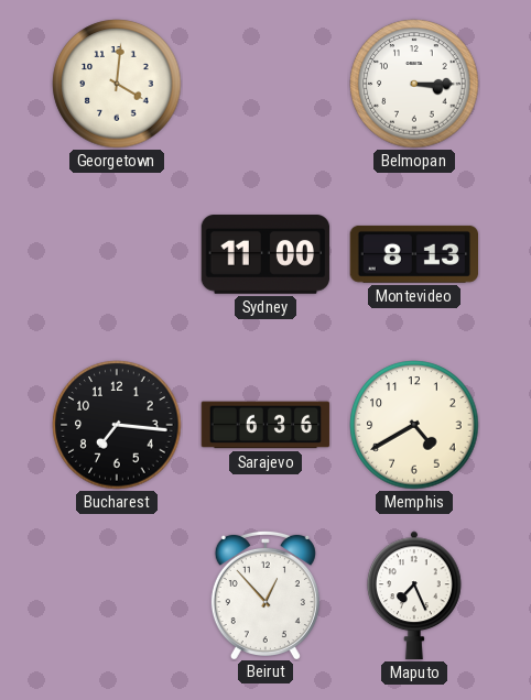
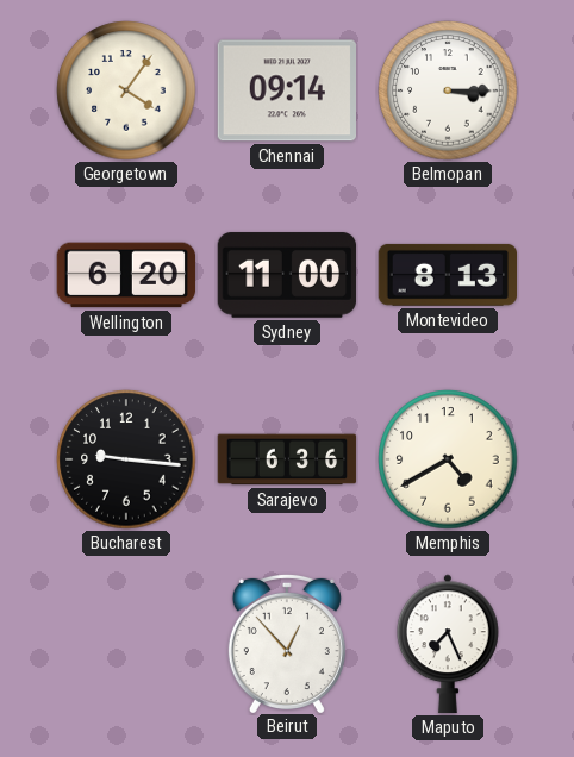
Georgetown: 4:01 -> 4:06 (126, 90)
Chennai: none -> 09:14 (286, 90)
Wellington: none -> 6:20 (126, 275)
Bucharest: 7:16 -> 9:16 (126, 459)
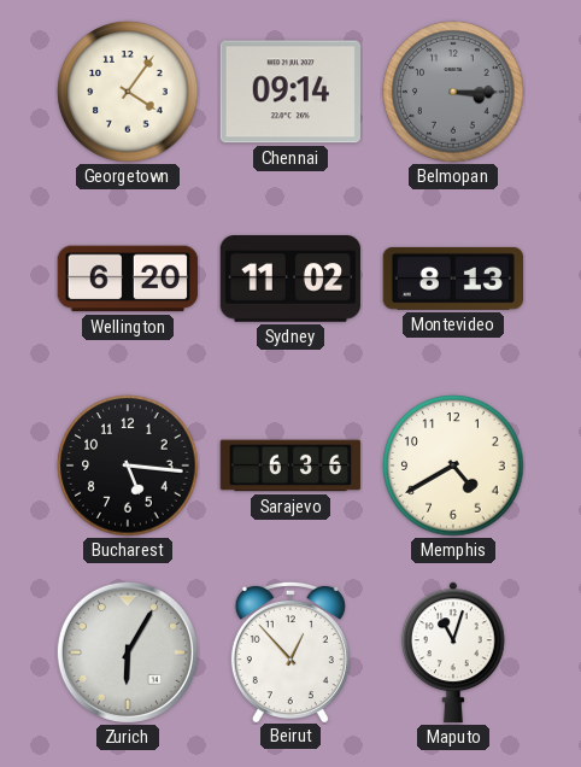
Belmopan dial: white -> grey (453, 92)
Sydney: 11:00 -> 11:02 (290, 279)
Bucharest: 9:16 -> 5:16 (128, 466)
Zurich: none -> 6:05 (128, 652)
Maputo: 7:26 -> 11:03 (454, 652)
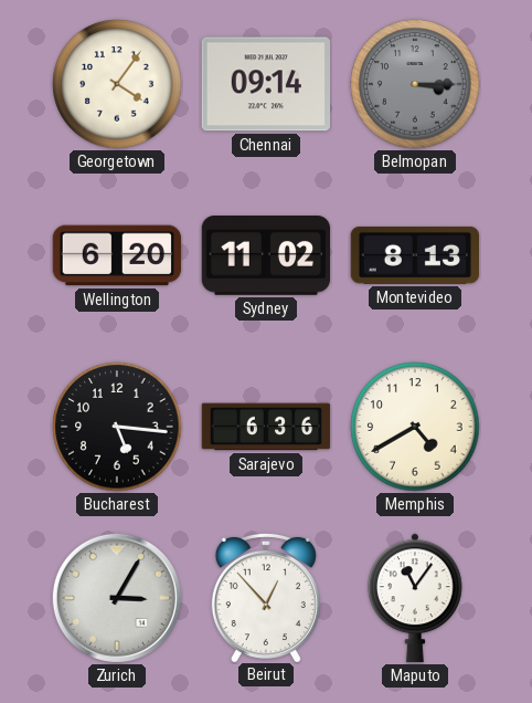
Zurich: 6:05 -> 3:05 (117, 598)
Maputo: 11:03 -> 11:06 (416, 598)
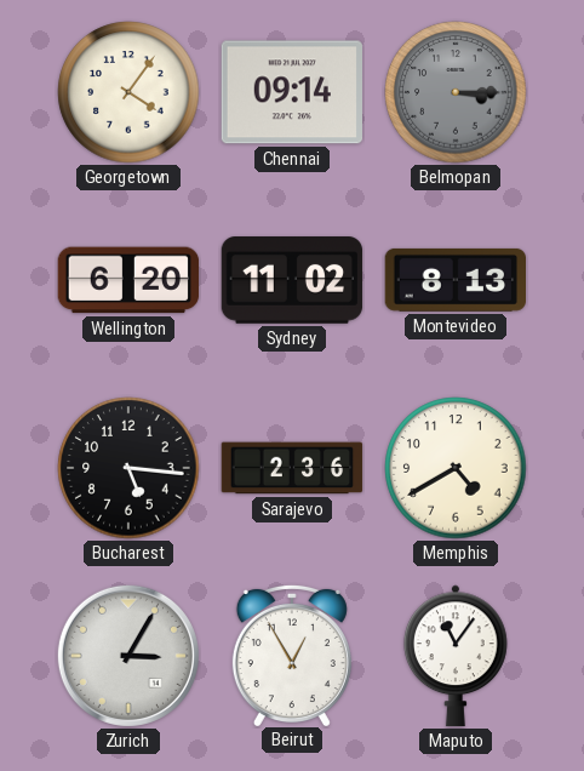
Sarajevo: 6:36 -> 2:36 (292, 468)
Beirut: 12:53 -> 12:55 (292, 655)
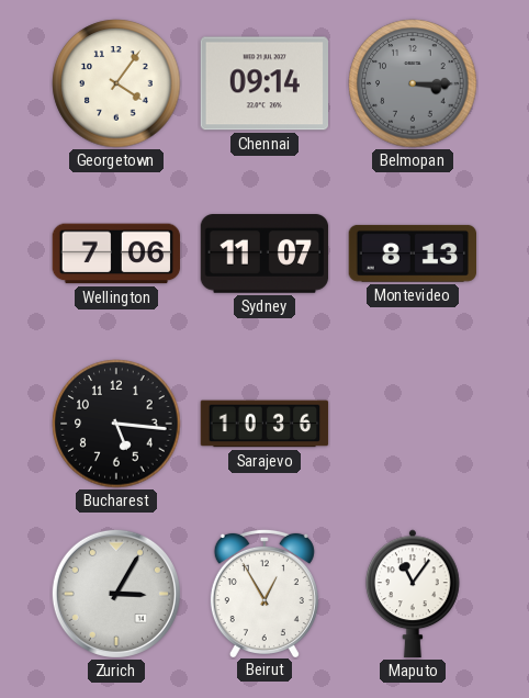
Wellington: 6:20 -> 7:06 (116, 254)
Sydney: 11:02 -> 11:07 (264, 254)
Sarajevo: 2:36 -> 10:36 (264, 424)
Memphis: 4:40 -> none (456, 468)
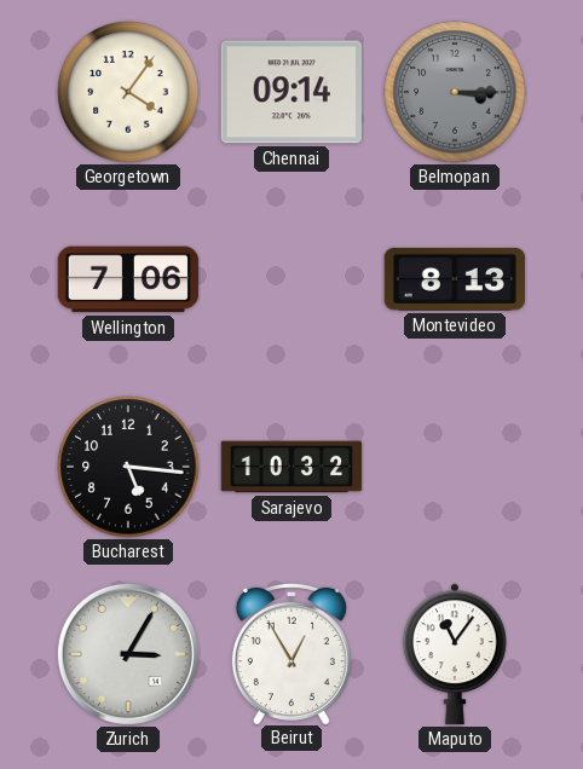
Sydney: 11:07 -> none (264, 254)
Sarajevo: 10:36 -> 10:32 (291, 467)
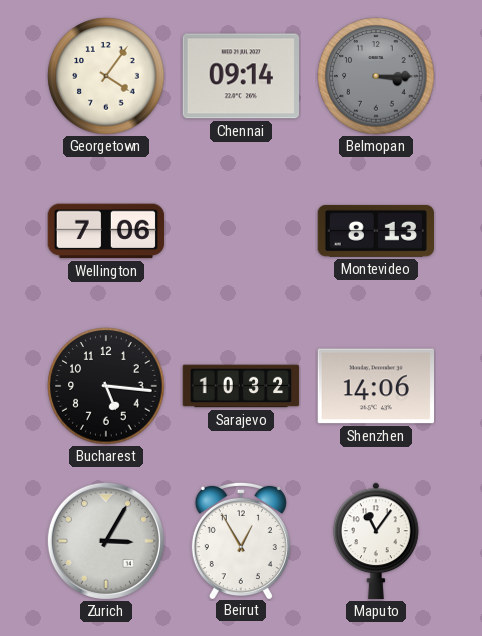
Shenzhen: none -> 14:06 (375, 386)
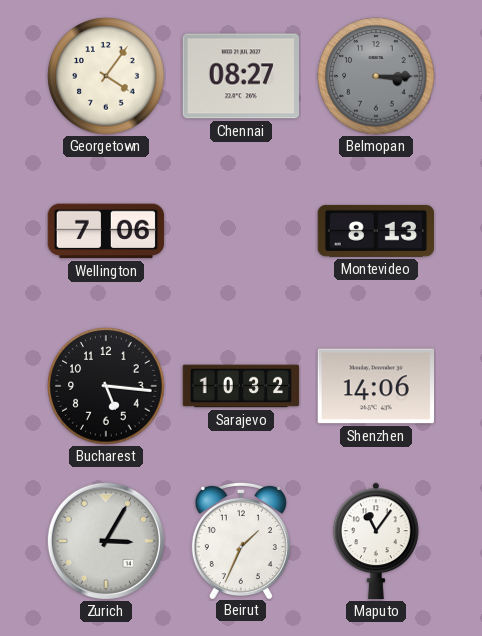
Chennai: 09:14 -> 08:27 (240, 76)
Beirut: 12:55 -> 1:34 (241, 540)
